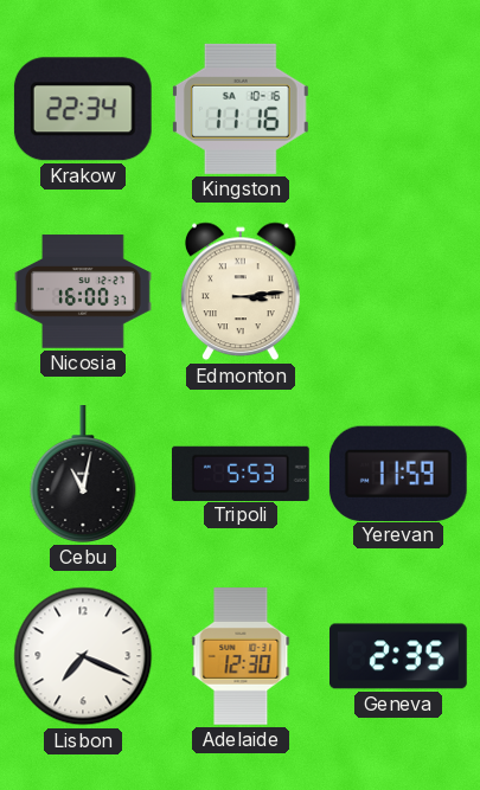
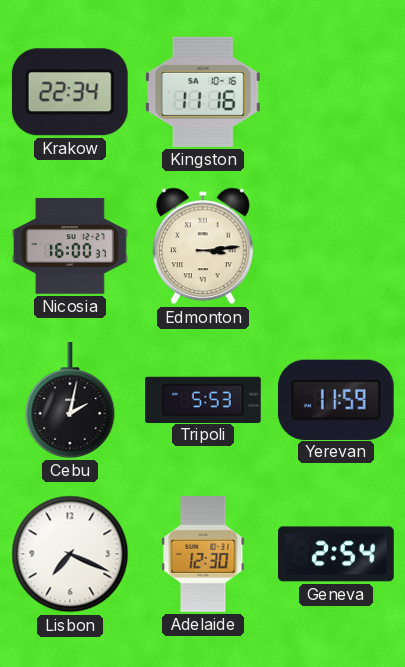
Cebu: 11:02 -> 2:02 (70, 401)
Geneva: 2:35 -> 2:54 (337, 554)
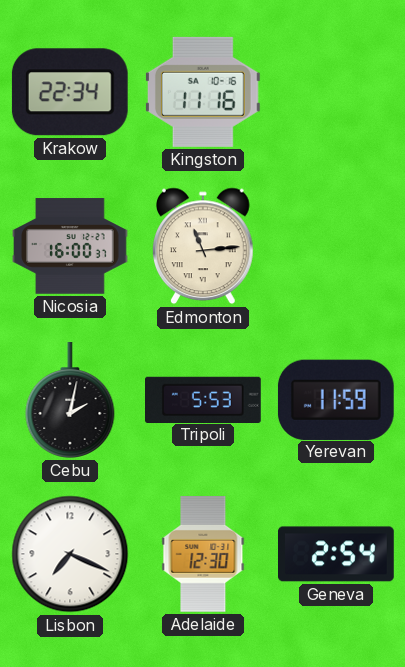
Edmonton: 3:14 -> 11:14 (204, 246)
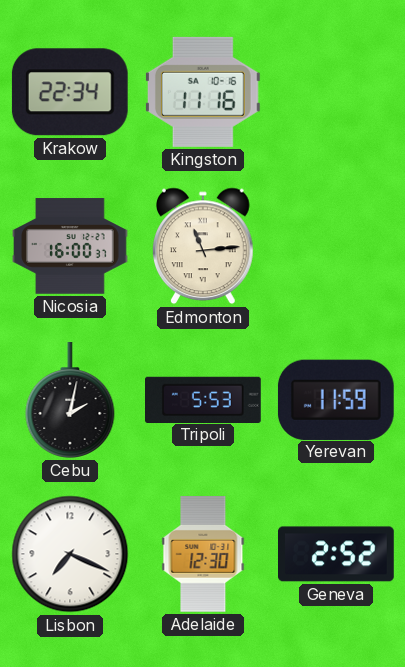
Geneva: 2:54 -> 2:52 (337, 554)
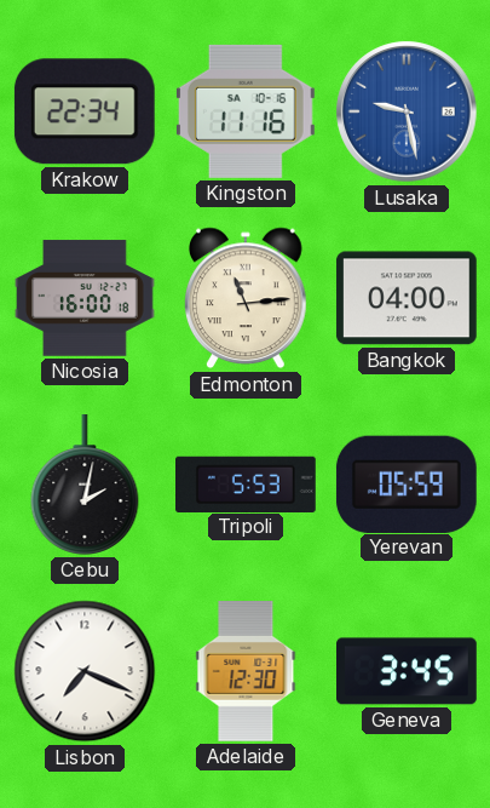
Lusaka: none -> 9:28 (407, 111)
Nicosia: 16:00:37 -> 16:00:18 (85, 298)
Bangkok: none -> 04:00 (407, 298)
Yerevan: 11:59 -> 05:59 (407, 483)
Geneva: 2:52 -> 3:45 (408, 671)
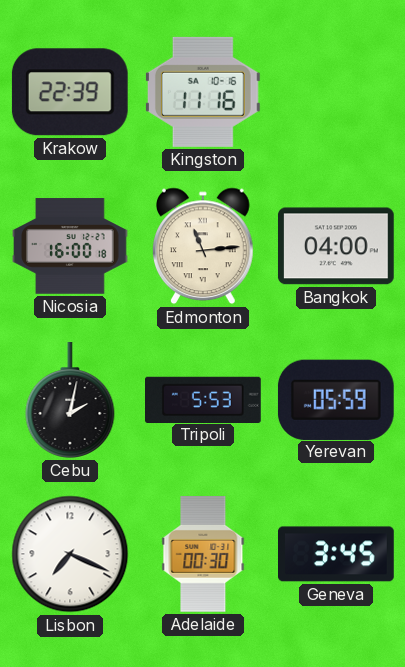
Krakow: 22:34 -> 22:39 (70, 92)
Lusaka: 9:28 -> none (407, 111)
Adelaide: 12:30 -> 00:30 (203, 555)
